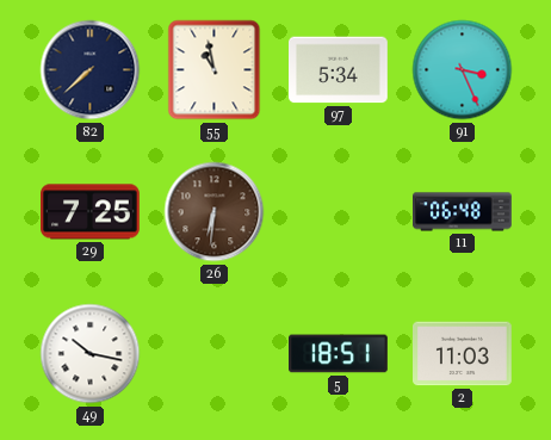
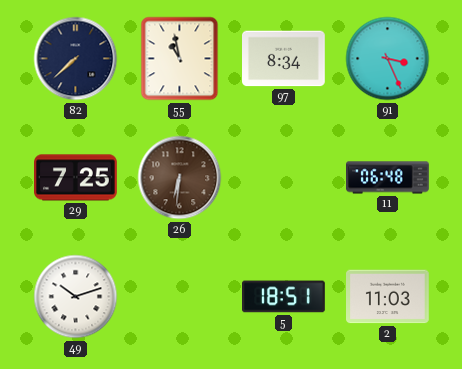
97: 5:34 -> 8:34 (284, 59)
49: 10:17 -> 10:12 (76, 297)
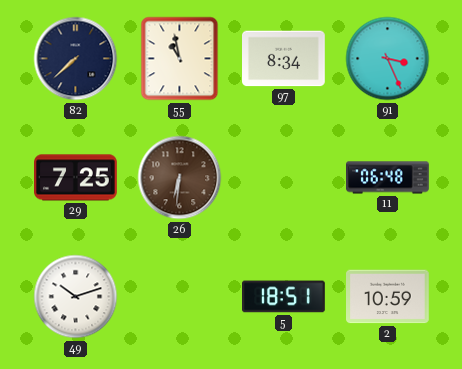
2: 11:03 -> 10:59 (388, 297)
